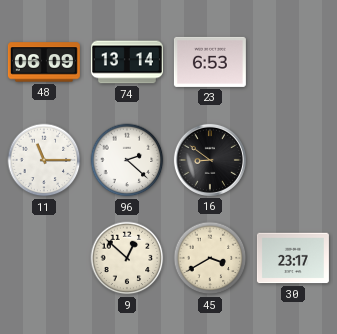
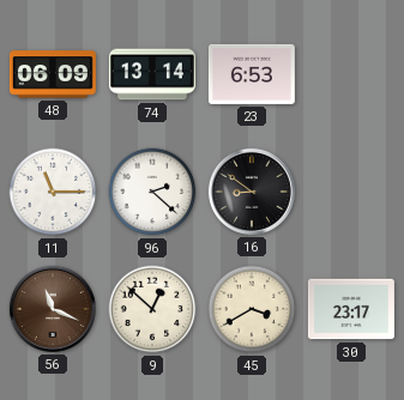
56: none -> 11:19 (53, 309)
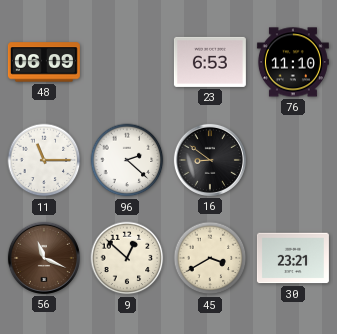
74: 13:14 -> none (152, 74)
76: none -> 11:10 (293, 62)
30: 23:17 -> 23:21 (293, 258)
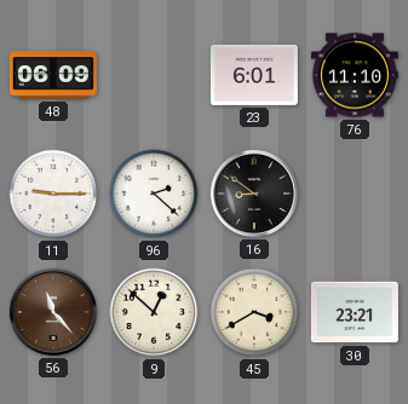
23: 6:53 -> 6:01 (254, 75)
11: 11:15 -> 9:15 (53, 194)
56: 11:19 -> 11:23 (53, 312)
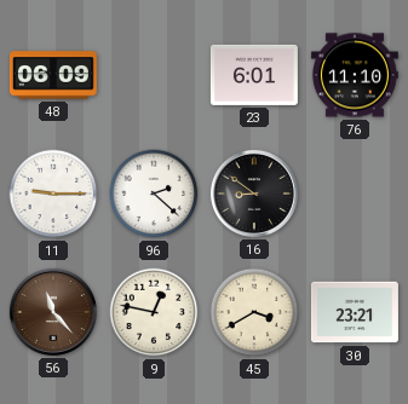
9: 12:52 -> 12:47 (154, 312)
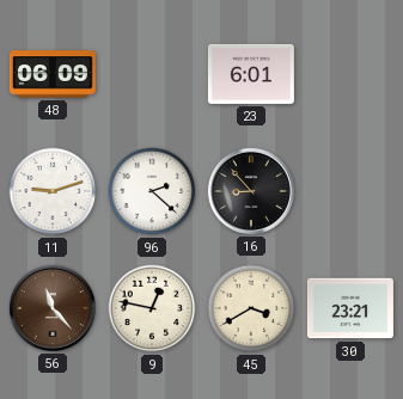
76: 11:10 -> none (355, 75)
11: 9:15 -> 9:12 (53, 191)
16: 8:51 -> 8:53 (251, 191)
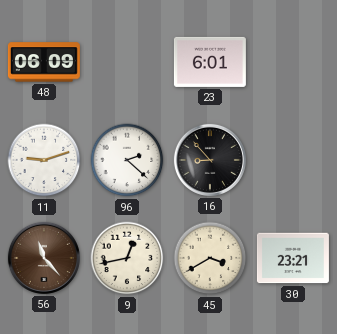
9: 12:47 -> 12:43 (127, 258)
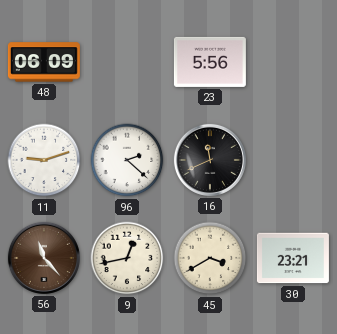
23: 6:01 -> 5:56 (210, 62)
16: 8:53 -> 11:41 (210, 160)
